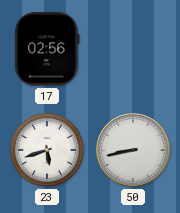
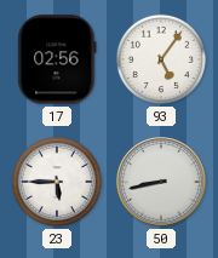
93: none -> 5:06 (161, 59)
23: 5:42 -> 5:45 (57, 182)
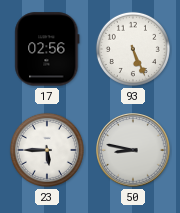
93: 5:06 -> 5:26 (133, 49)
50: 8:43 -> 8:47 (133, 150)
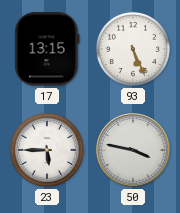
17: 02:56 -> 13:15 (47, 49)
50: 8:47 -> 3:47 (133, 150)
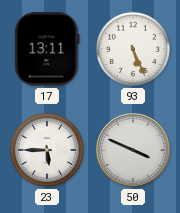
17: 13:15 -> 13:11 (47, 49)
50: 3:47 -> 3:49 (133, 150)
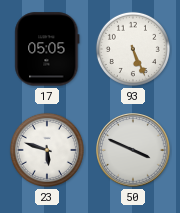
17: 13:11 -> 05:05 (47, 49)
23: 5:45 -> 5:48 (47, 150)
